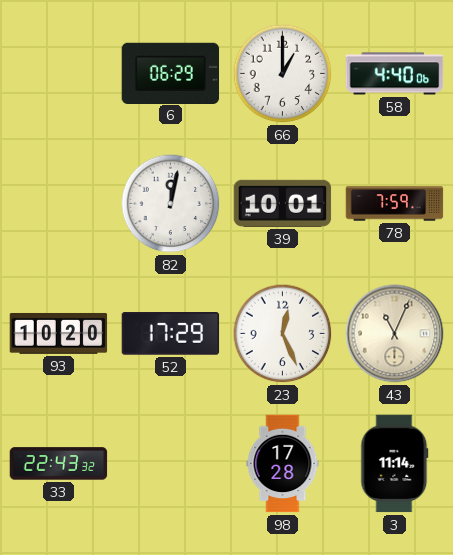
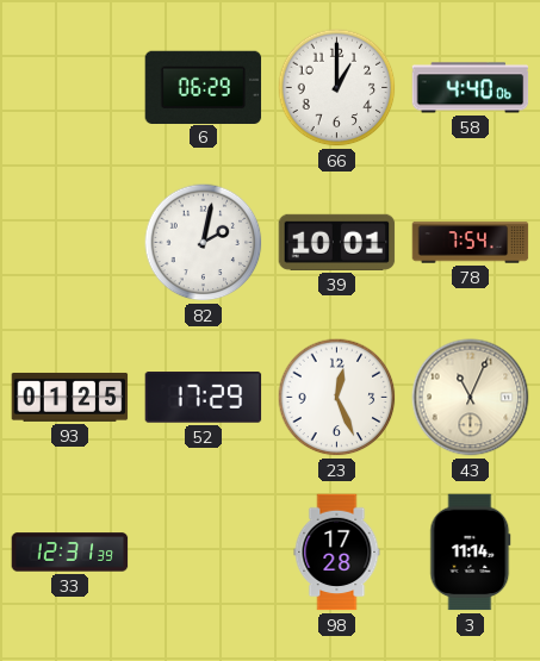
82: 12:02 -> 2:02 (204, 243)
78: 7:59 -> 7:54 (471, 243)
93: 10:20 -> 01:25 (70, 397)
33: 22:43 -> 12:31 (70, 553)
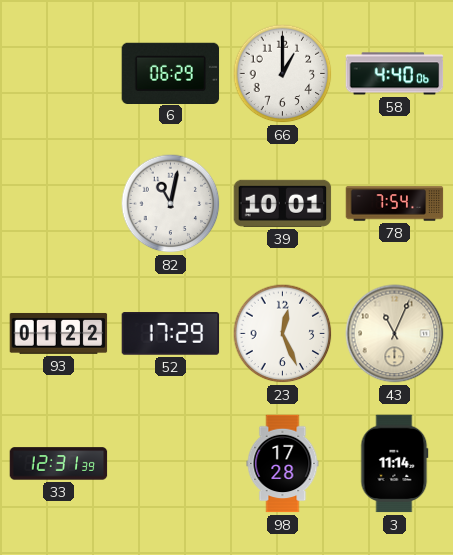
82: 2:02 -> 11:02 (171, 204)
93: 01:25 -> 01:22 (59, 333)
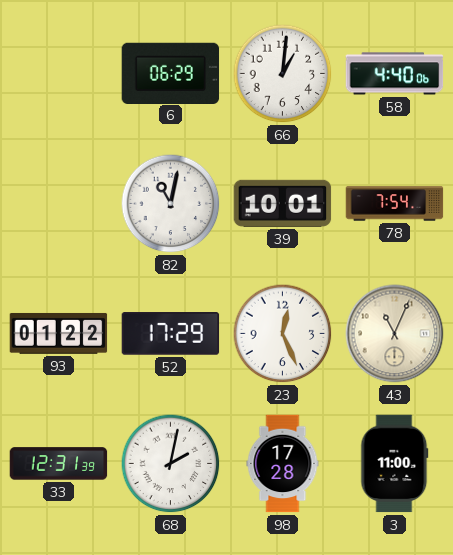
66: 1:00 -> 1:01 (283, 74)
68: none -> 2:02 (171, 464)
3: 11:14 -> 11:00 (395, 464)
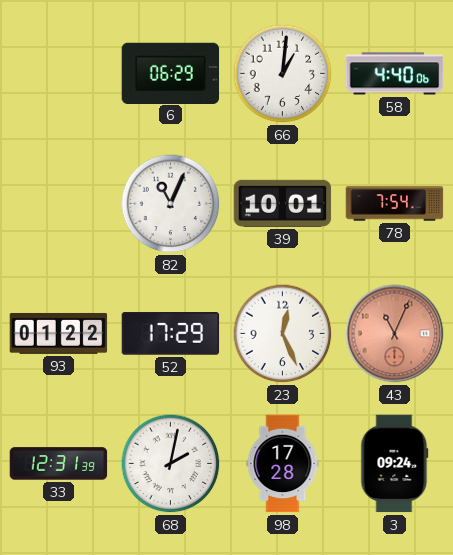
82: 11:02 -> 11:04 (171, 204)
43 dial: cream -> salmon (395, 334)
3: 11:00 -> 09:24 (395, 464)
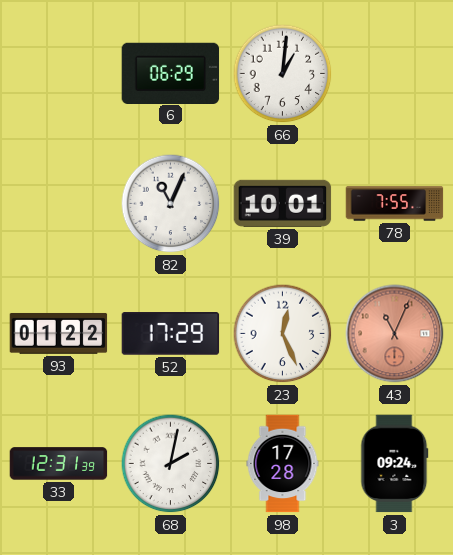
58: 4:40 -> none (395, 74)
78: 7:54 -> 7:55 (395, 204)
